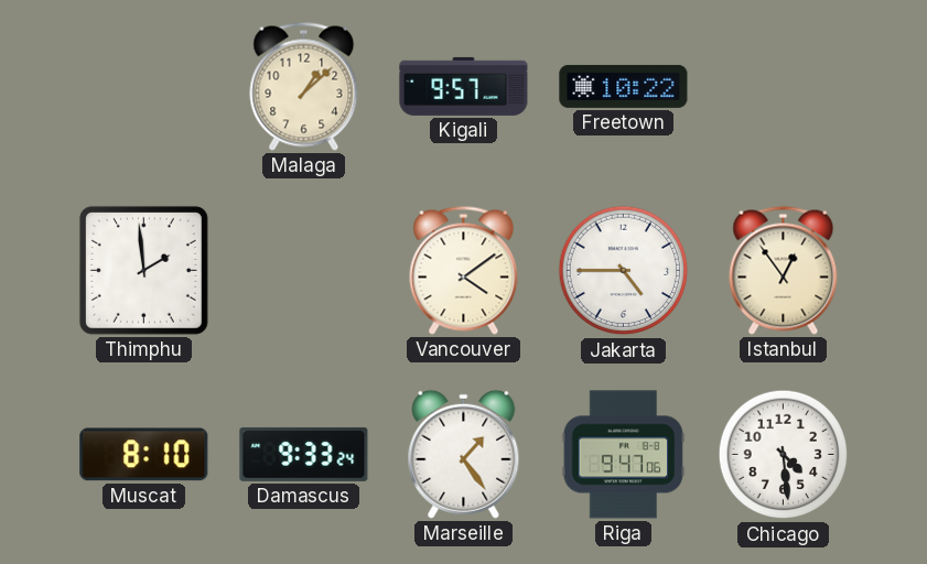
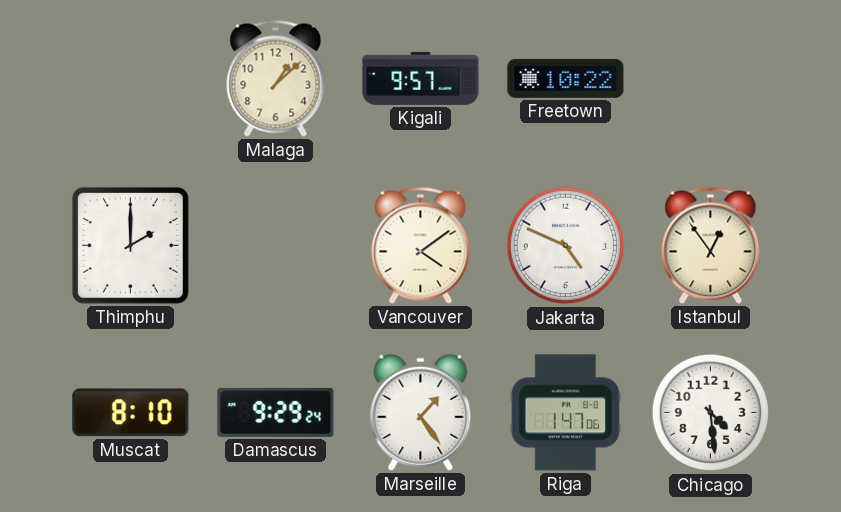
Thimphu: 1:59 -> 2:00 (130, 245)
Jakarta: 4:45 -> 4:49 (566, 246)
Damascus: 9:33 -> 9:29 (276, 412)
Riga: 9:47 -> 1:47 (566, 413)
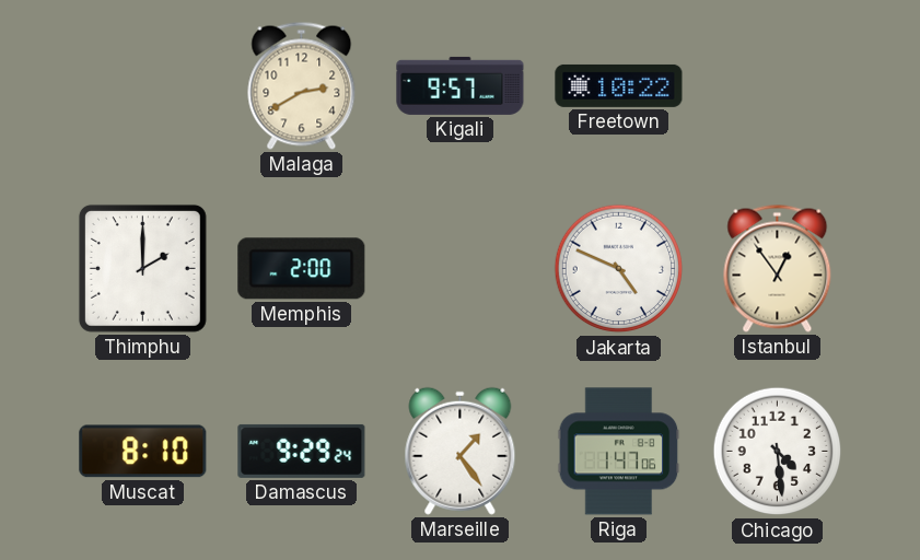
Malaga: 1:08 -> 2:40 (302, 85)
Memphis: none -> 2:00 (302, 269)
Vancouver: 4:09 -> none (421, 245)
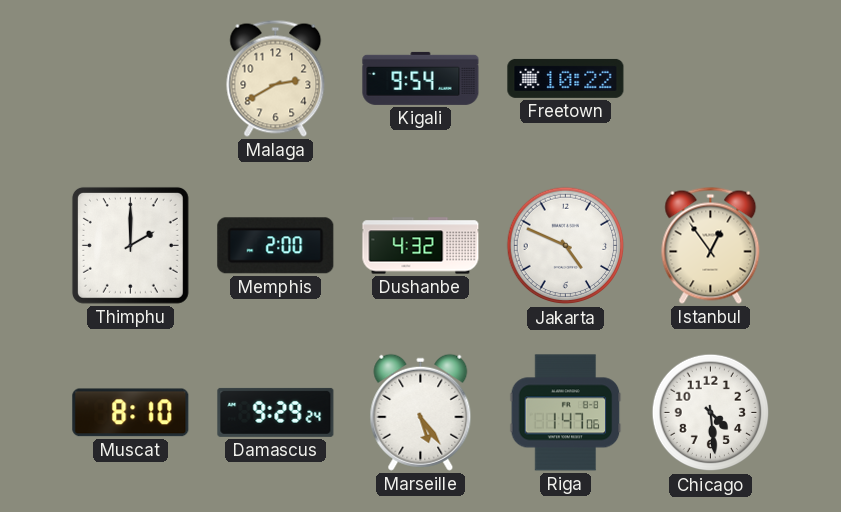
Kigali: 9:57 -> 9:54 (421, 78)
Dushanbe: none -> 4:32 (421, 246)
Marseille: 1:24 -> 5:24 (421, 412)
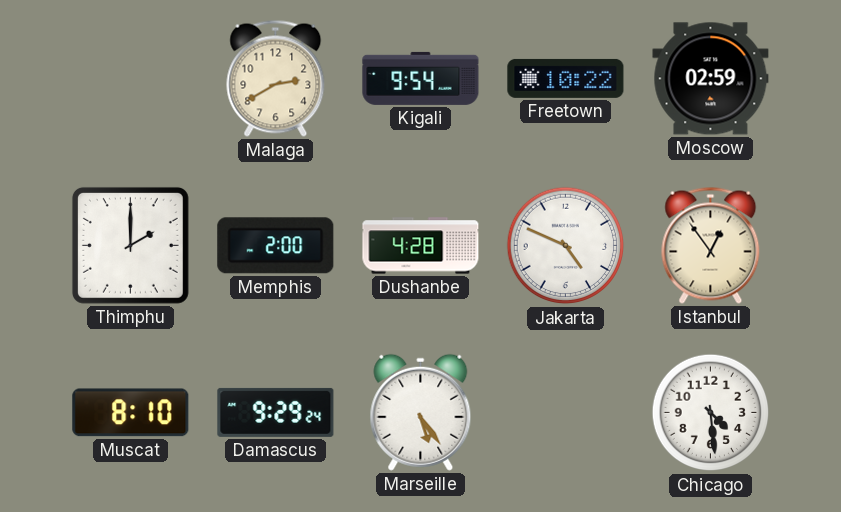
Moscow: none -> 02:59 (711, 79)
Dushanbe: 4:32 -> 4:28 (421, 246)
Riga: 1:47 -> none (566, 413)
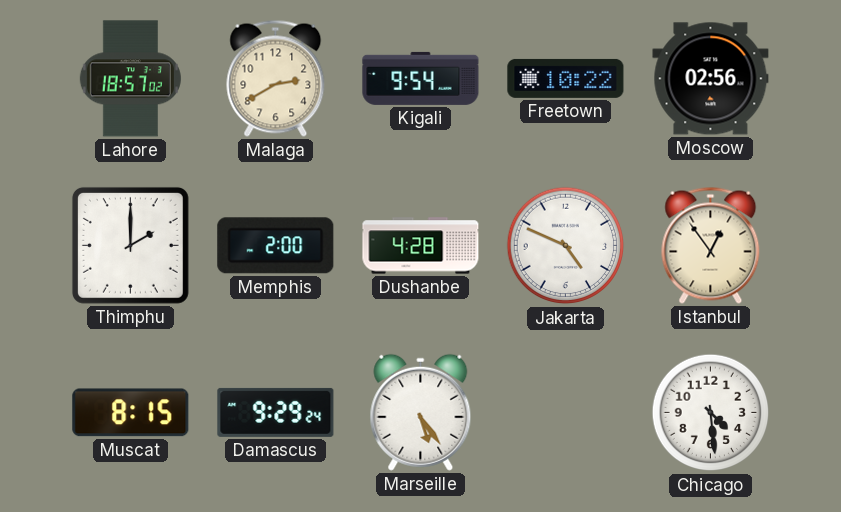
Lahore: none -> 18:57 (130, 79)
Moscow: 02:59 -> 02:56 (711, 79)
Muscat: 8:10 -> 8:15 (131, 413)
